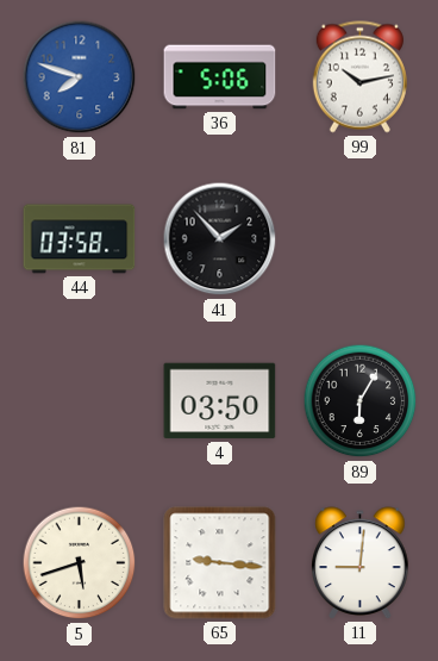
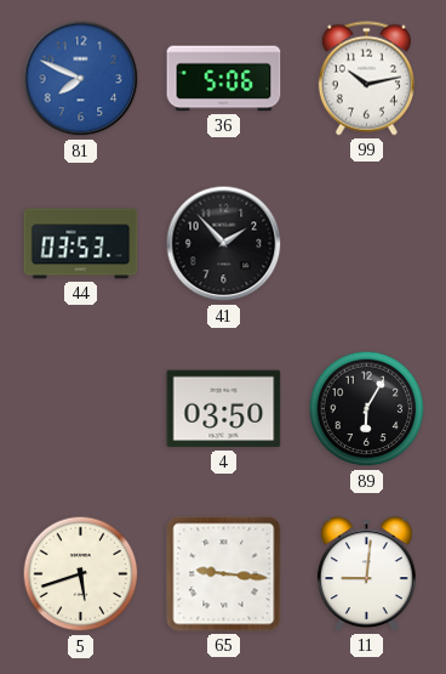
81: 7:48 -> 7:49 (81, 79)
44: 03:58 -> 03:53 (81, 244)
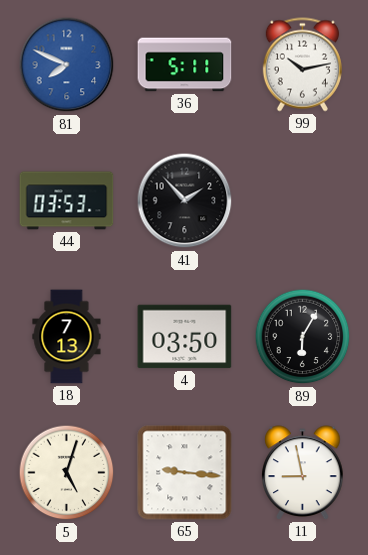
36: 5:06 -> 5:11 (185, 65)
18: none -> 7:13 (67, 337)
5: 5:42 -> 5:03 (67, 473)
11: 9:01 -> 8:58 (303, 473)
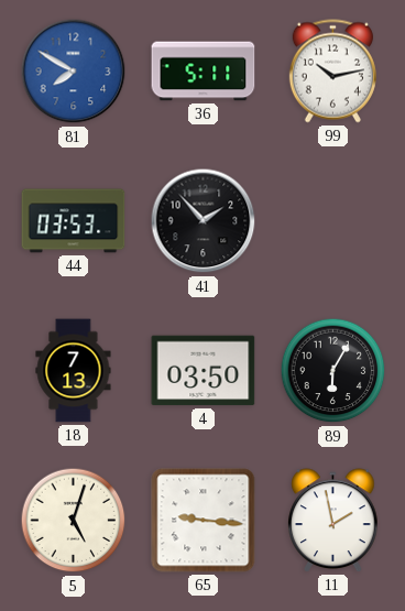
81: 7:49 -> 7:50 (74, 72)
11: 8:58 -> 1:58 (333, 521)
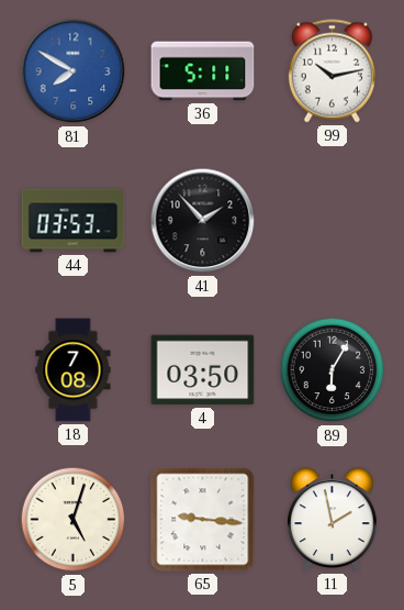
18: 7:13 -> 7:08 (74, 370)
